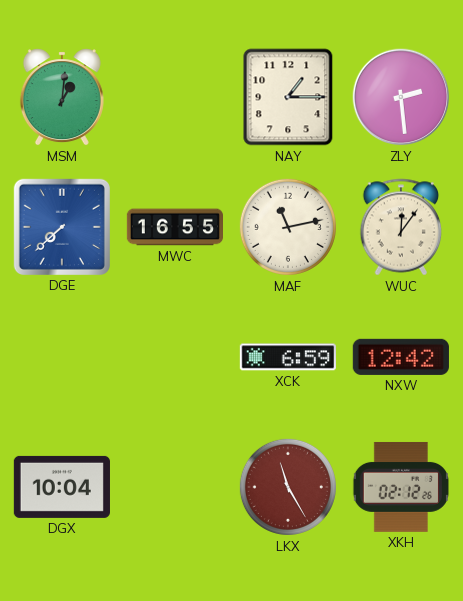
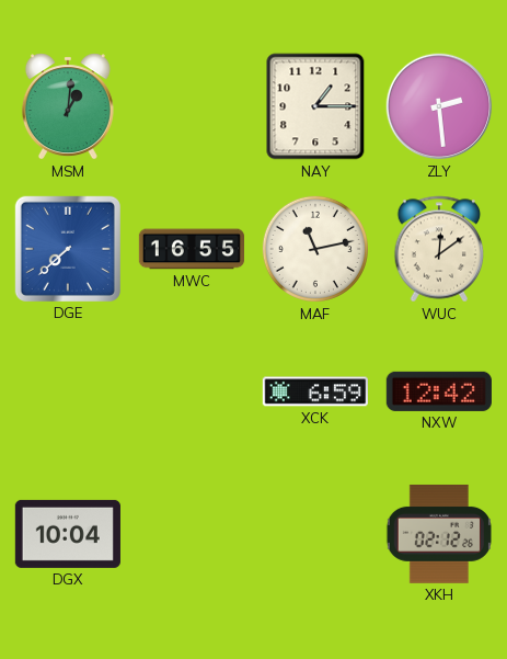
WUC: 12:06 -> 12:09 (439, 249)
LKX: 11:25 -> none (288, 487)
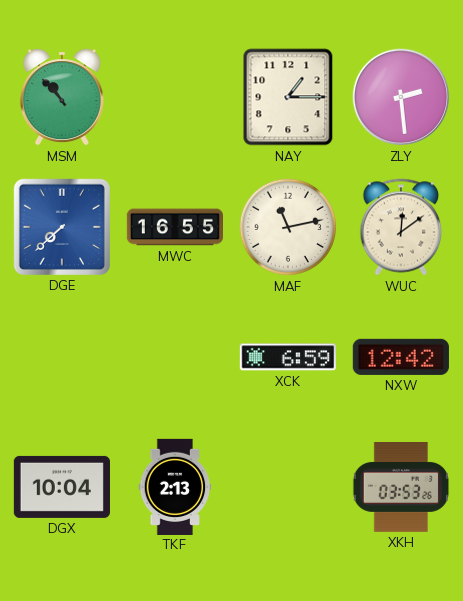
MSM: 1:01 -> 10:53 (62, 97)
TKF: none -> 2:13 (175, 486)
XKH: 02:12 -> 03:53 (400, 487)
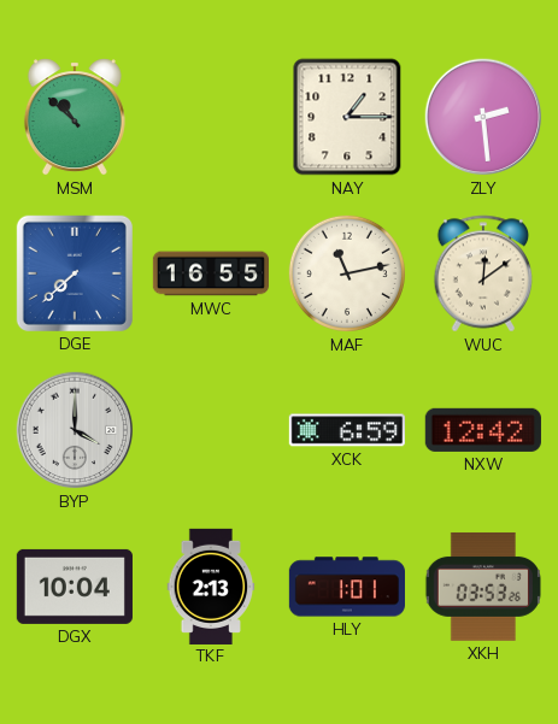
MSM: 10:53 -> 10:52 (75, 117)
BYP: none -> 4:00 (75, 430)
HLY: none -> 1:01 (346, 587)
